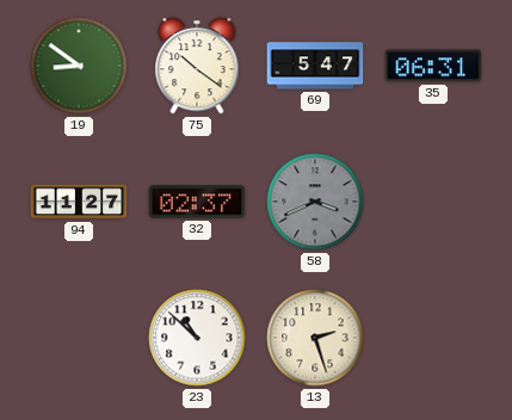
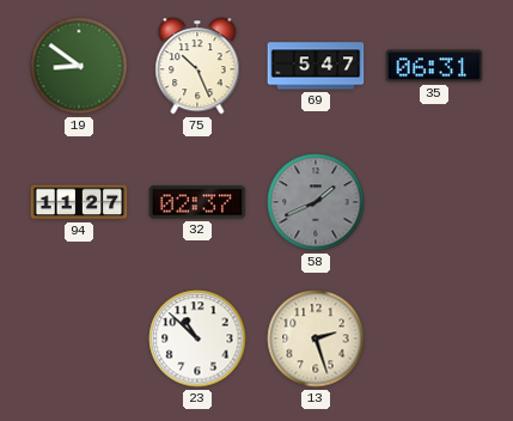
75: 10:21 -> 10:26 (197, 66)
58: 3:41 -> 1:41 (316, 202)
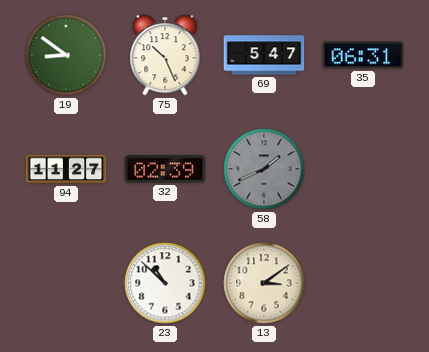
32: 02:37 -> 02:39 (165, 169)
13: 2:27 -> 3:09 (264, 283)
